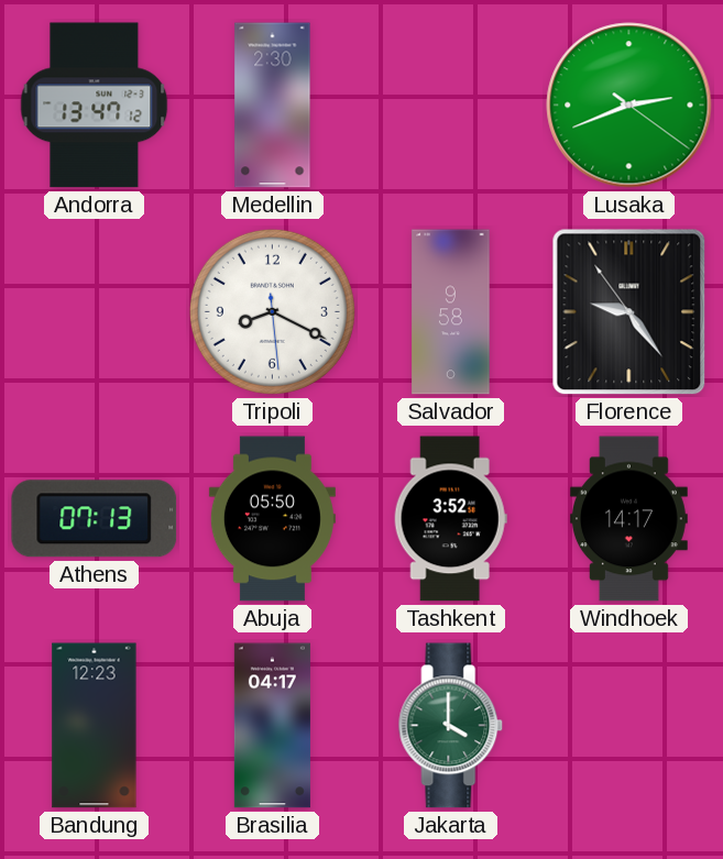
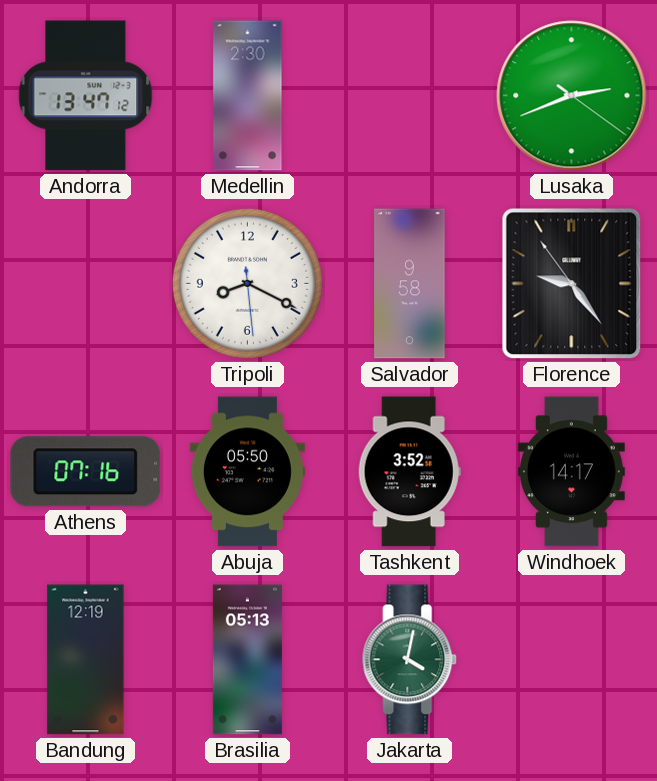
Athens: 07:13 -> 07:16 (86, 472)
Bandung: 12:23 -> 12:19 (86, 660)
Brasilia: 04:17 -> 05:13 (247, 660)
Jakarta: 4:00 -> 4:02 (410, 660)
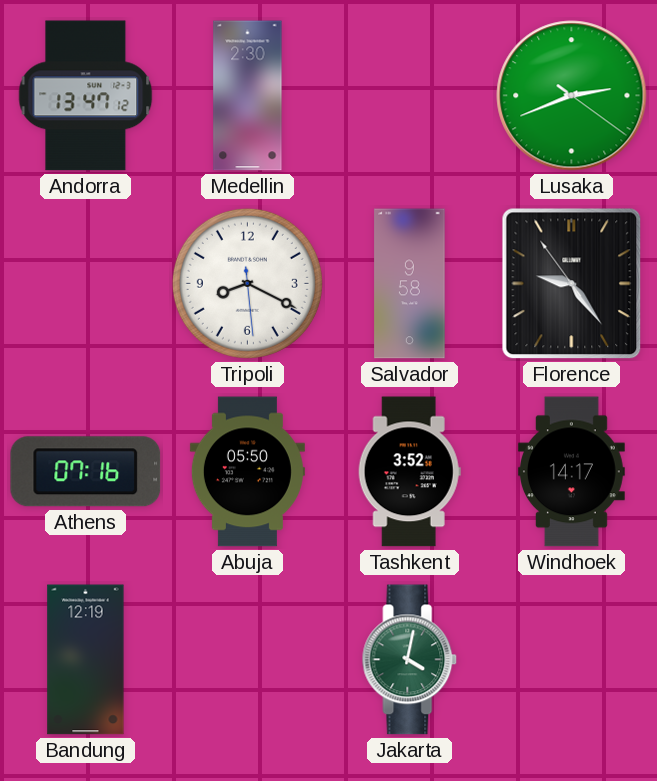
Brasilia: 05:13 -> none (247, 660)
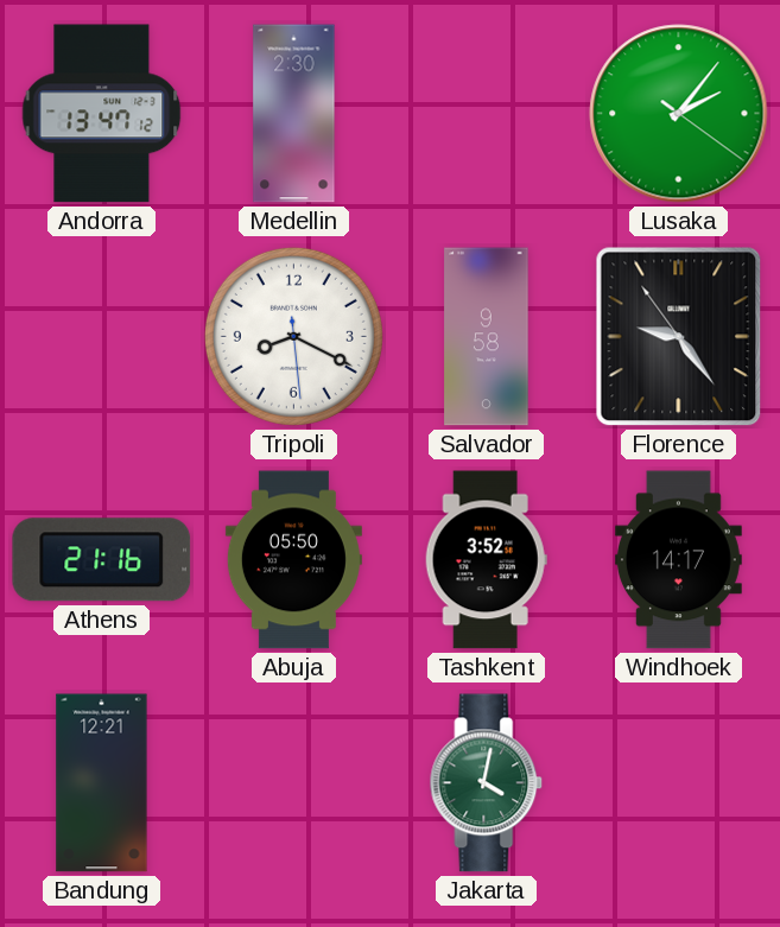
Lusaka: 2:41 -> 2:06 (679, 114)
Athens: 07:16 -> 21:16 (102, 560)
Bandung: 12:19 -> 12:21 (102, 783)
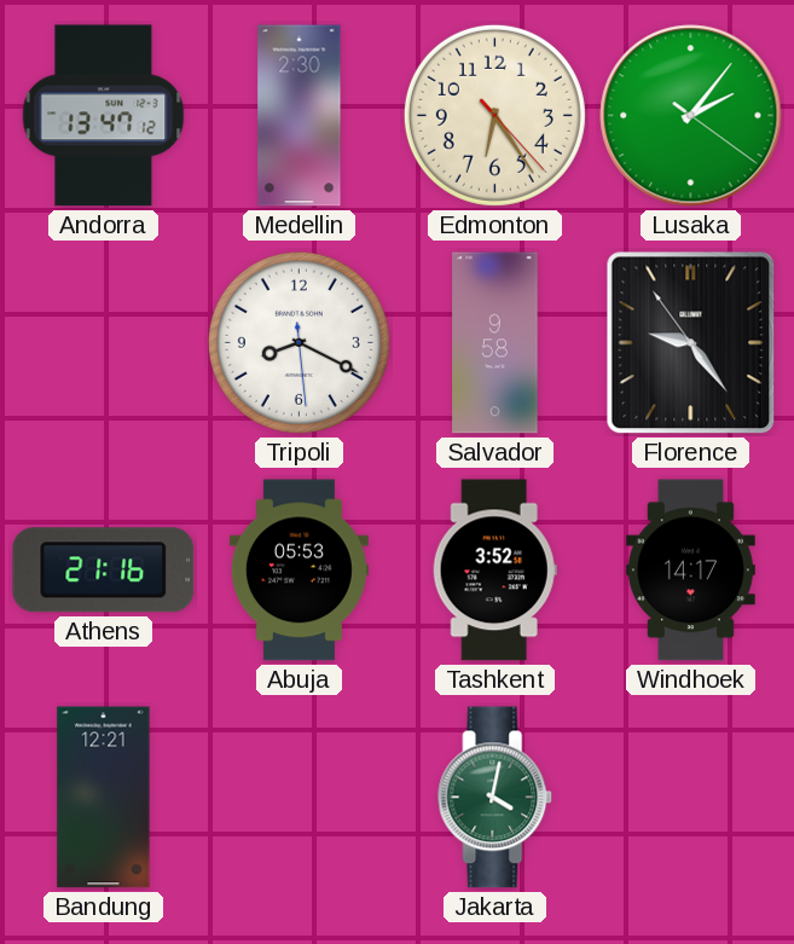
Edmonton: none -> 6:24 (494, 115)
Abuja: 05:50 -> 05:53 (299, 571)
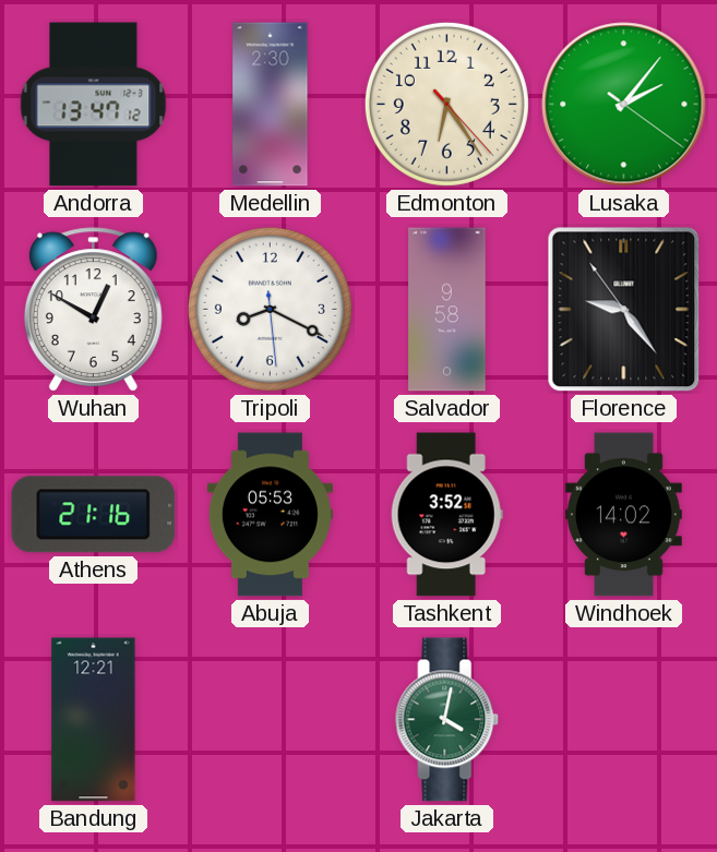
Wuhan: none -> 12:50 (93, 310)
Windhoek: 14:17 -> 14:02 (623, 515)
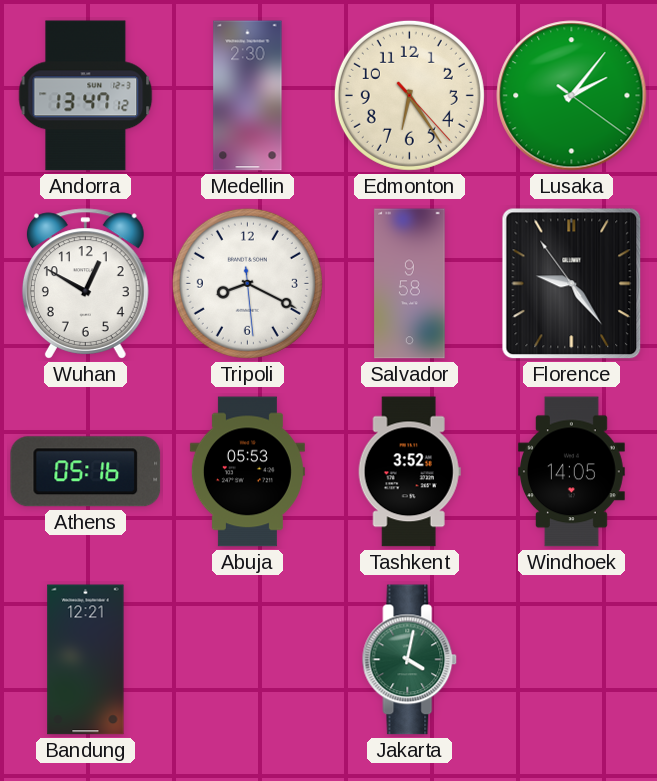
Athens: 21:16 -> 05:16 (86, 472)
Windhoek: 14:02 -> 14:05 (571, 472)
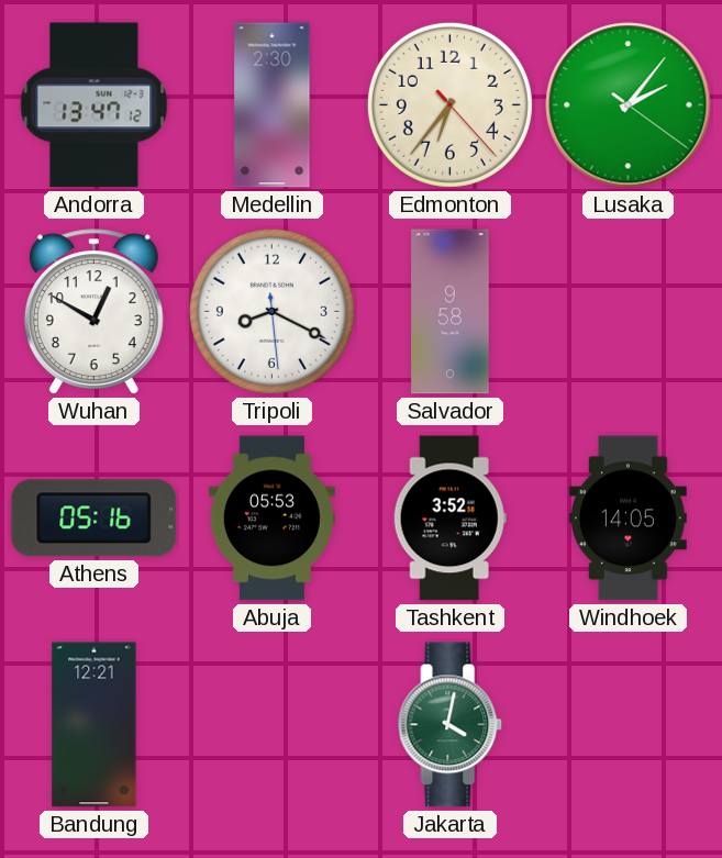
Edmonton: 6:24 -> 6:36 (449, 104)
Florence: 9:23 -> none (572, 284)
